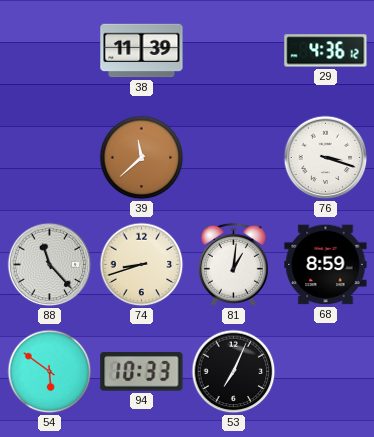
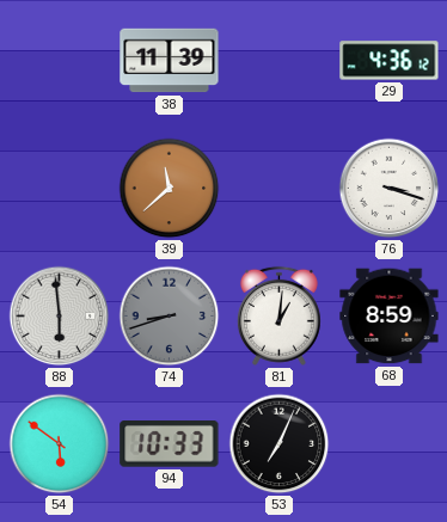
88: 11:23 -> 5:59 (60, 317)
74 dial: cream -> grey (170, 317)
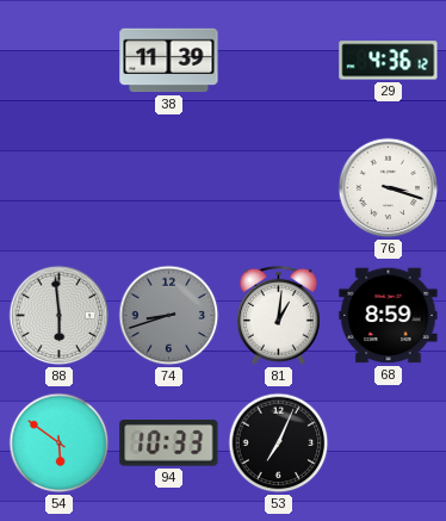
39: 11:38 -> none (170, 189)
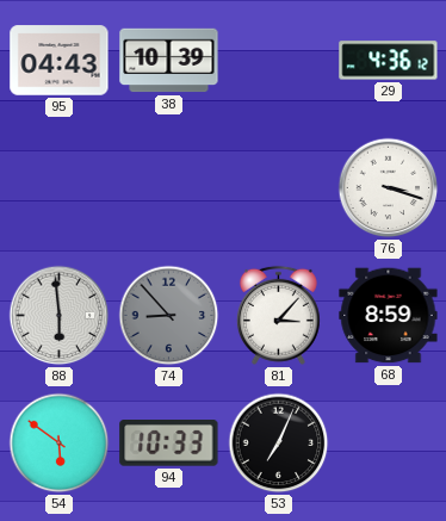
95: none -> 04:43 (60, 61)
38: 11:39 -> 10:39 (169, 61)
74: 8:42 -> 8:53 (169, 316)
81: 1:01 -> 3:07 (278, 315)
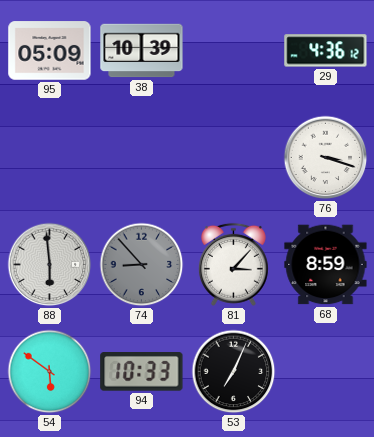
95: 04:43 -> 05:09 (50, 51)
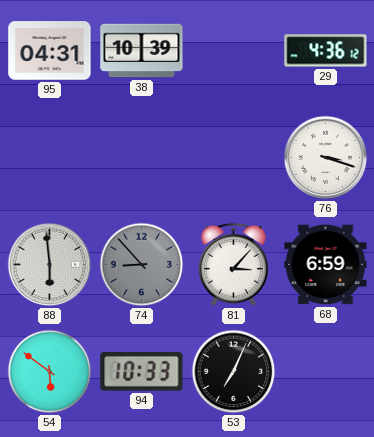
95: 05:09 -> 04:31 (50, 51)
68: 8:59 -> 6:59 (326, 265)
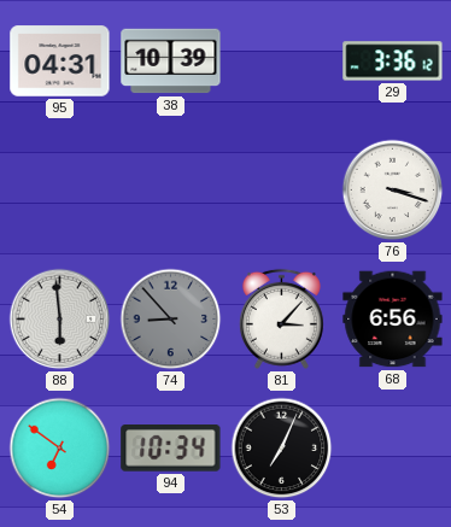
29: 4:36 -> 3:36 (393, 62)
68: 6:59 -> 6:56 (393, 320)
54: 5:51 -> 6:51 (60, 449)
94: 10:33 -> 10:34 (171, 449)
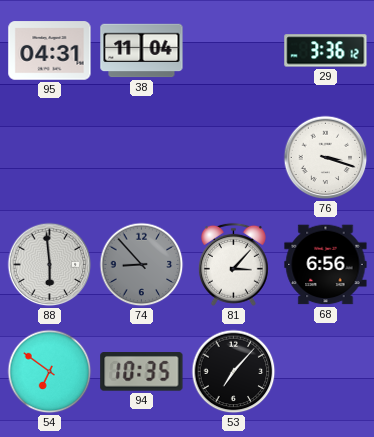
38: 10:39 -> 11:04 (142, 51)
94: 10:34 -> 10:35 (142, 372)
53: 7:04 -> 7:07 (234, 372)
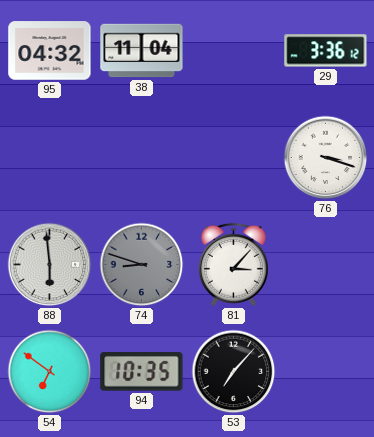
95: 04:31 -> 04:32 (50, 51)
74: 8:53 -> 8:48 (142, 265)
68: 6:56 -> none (326, 265)
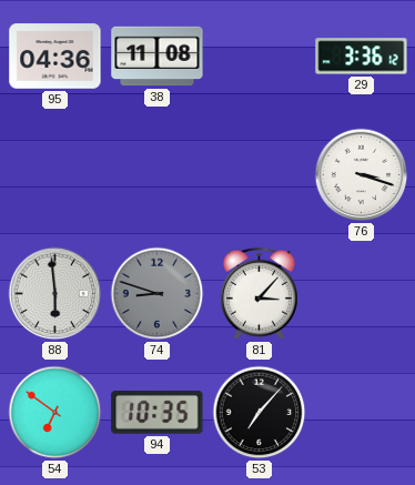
95: 04:32 -> 04:36 (55, 57)
38: 11:04 -> 11:08 (158, 57)
